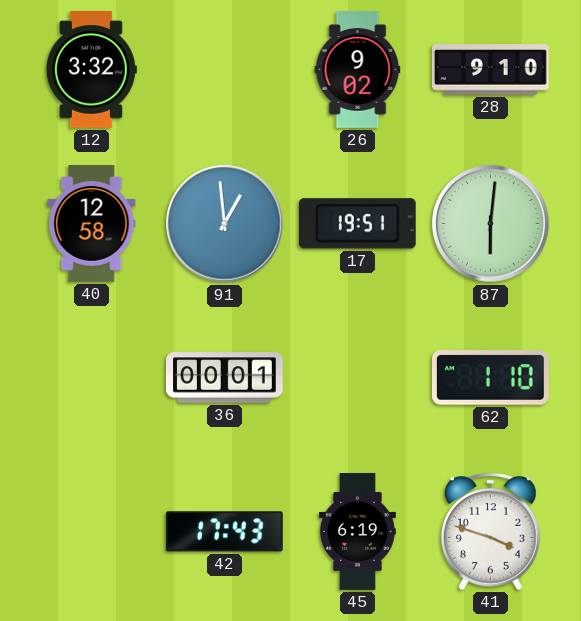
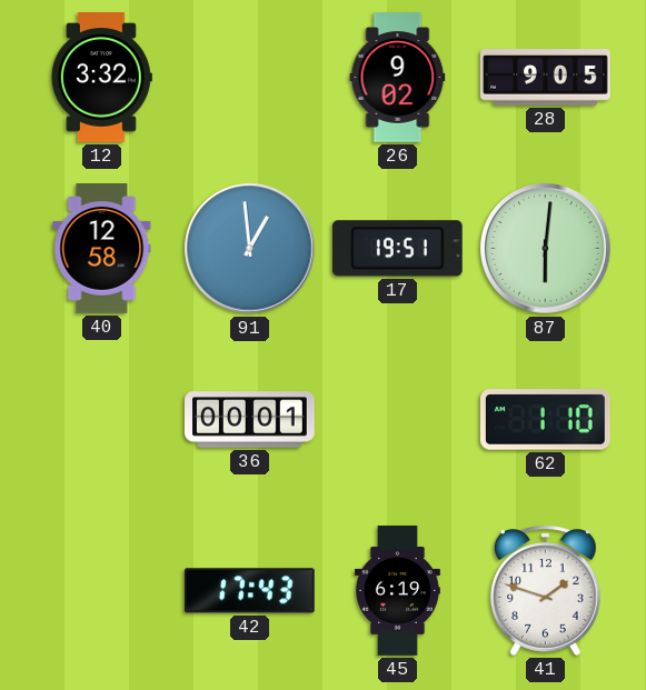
28: 9:10 -> 9:05 (546, 78)
41: 3:48 -> 1:48 (545, 590)
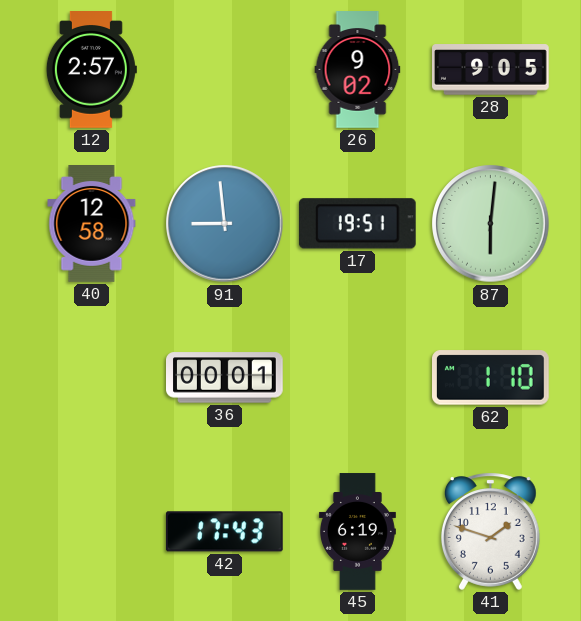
12: 3:32 -> 2:57 (91, 70)
91: 12:59 -> 8:59 (225, 224)
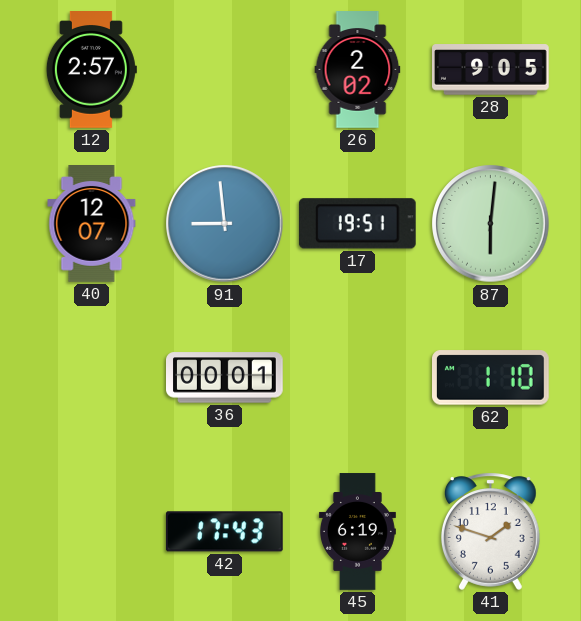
26: 9:02 -> 2:02 (358, 70)
40: 12:58 -> 12:07 (92, 224)
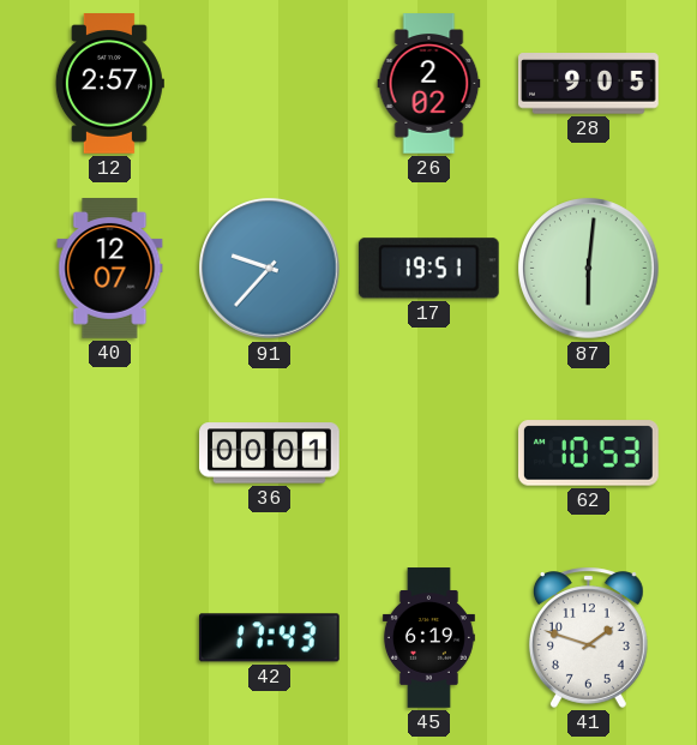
91: 8:59 -> 9:37 (270, 269)
62: 1:10 -> 10:53 (589, 453)
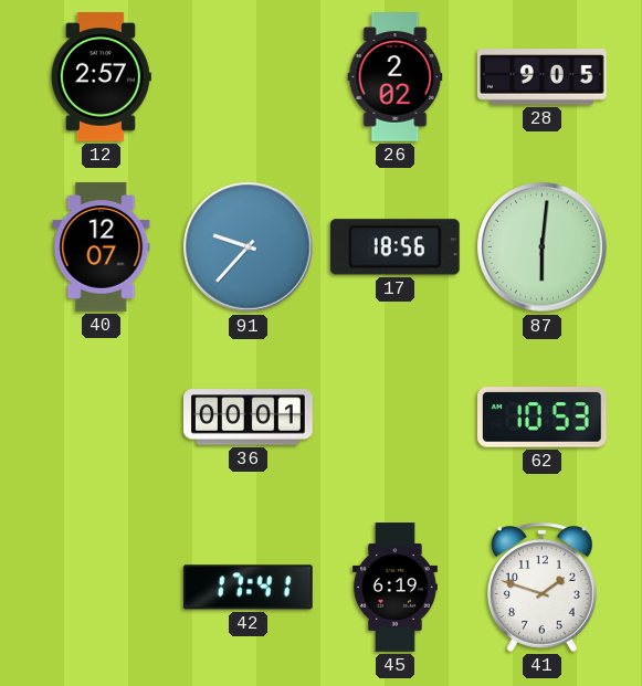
17: 19:51 -> 18:56 (394, 247)
42: 17:43 -> 17:41 (248, 588)
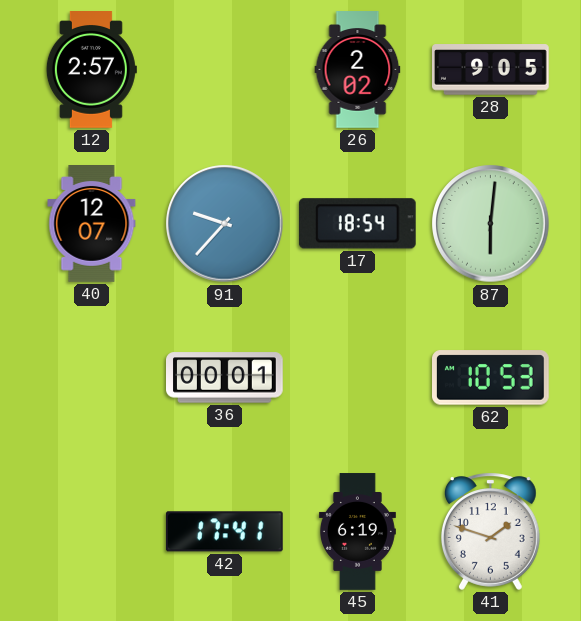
17: 18:56 -> 18:54 (357, 224)
